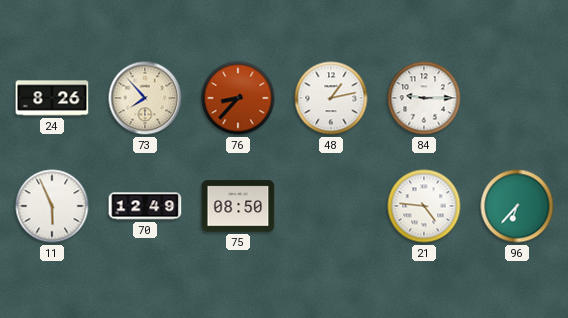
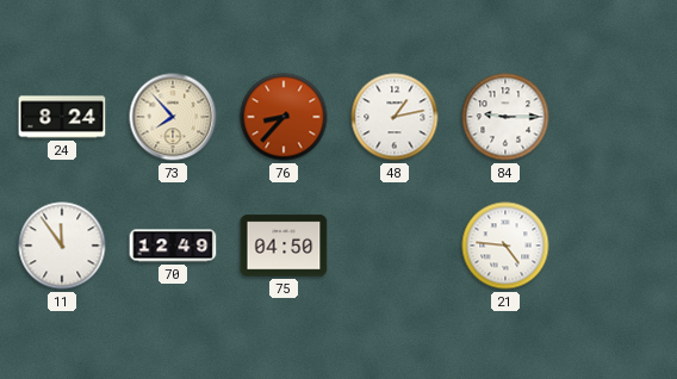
24: 8:26 -> 8:24 (62, 117)
11: 5:56 -> 11:54 (62, 246)
75: 08:50 -> 04:50 (284, 246)
96: 6:37 -> none (517, 206)
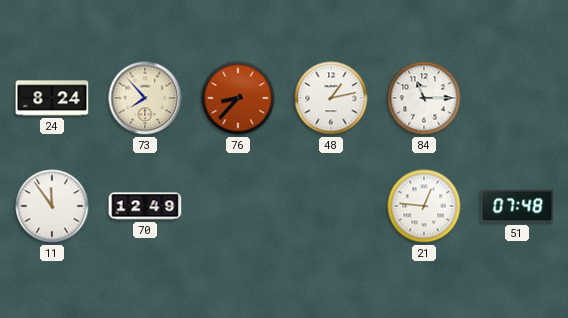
84: 9:15 -> 11:15 (424, 98)
75: 04:50 -> none (284, 246)
21: 4:46 -> 12:46 (424, 206)
51: none -> 07:48 (517, 206)
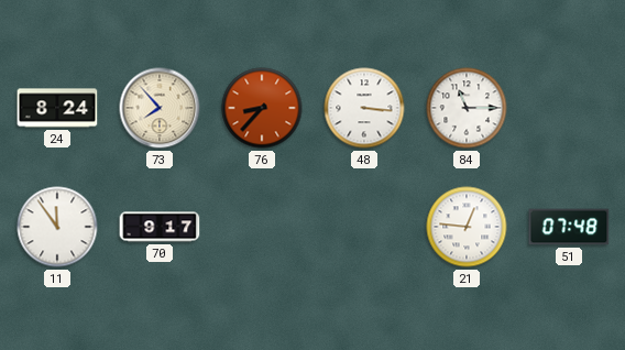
48: 1:13 -> 3:16 (364, 108)
70: 12:49 -> 9:17 (160, 227)
